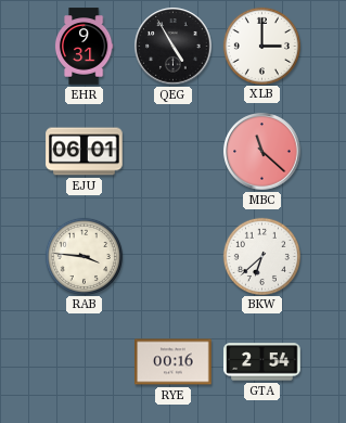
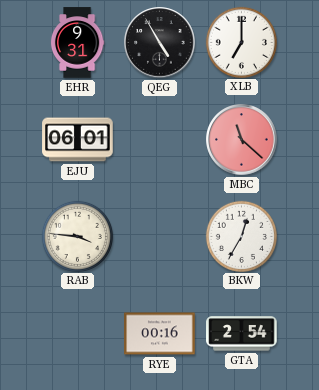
XLB: 3:00 -> 7:00 (241, 42)
BKW: 6:38 -> 12:35 (241, 236)
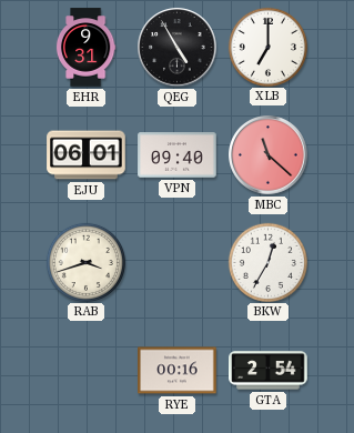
VPN: none -> 09:40 (178, 155)
RAB: 3:46 -> 3:42 (85, 262)
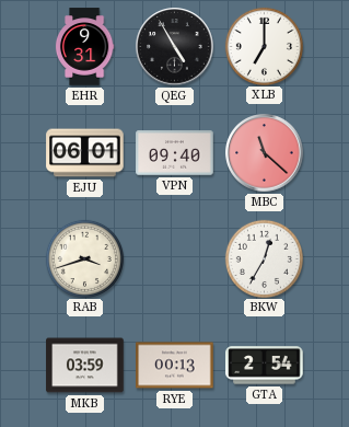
MKB: none -> 03:59 (85, 366)
RYE: 00:16 -> 00:13 (175, 366)
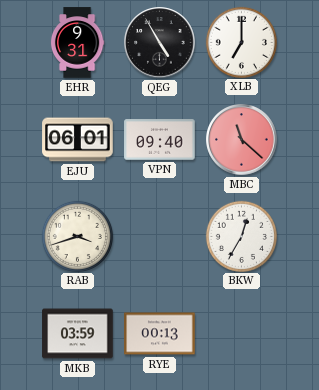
GTA: 2:54 -> none (265, 366)
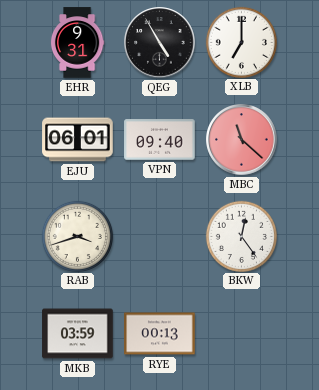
BKW: 12:35 -> 12:24 (241, 236)
